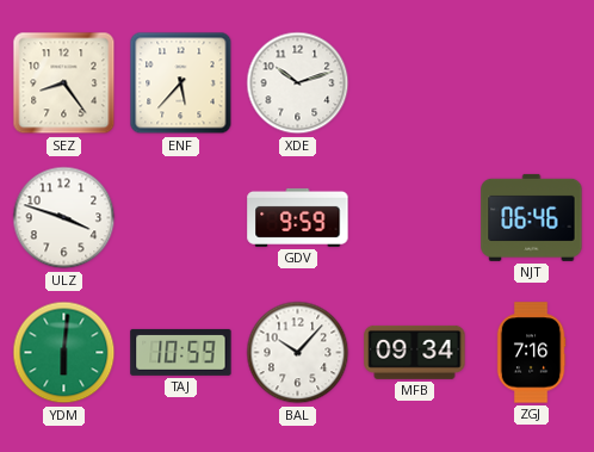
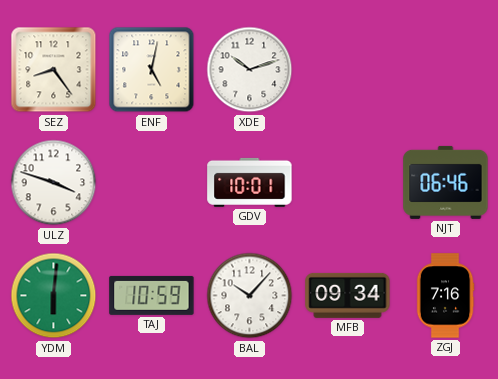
ENF: 5:37 -> 5:02 (152, 70)
GDV: 9:59 -> 10:01 (250, 182)
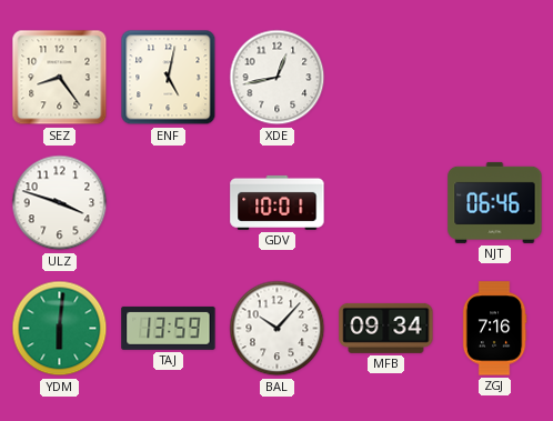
XDE: 10:12 -> 12:43 (278, 78)
TAJ: 10:59 -> 13:59 (169, 328)
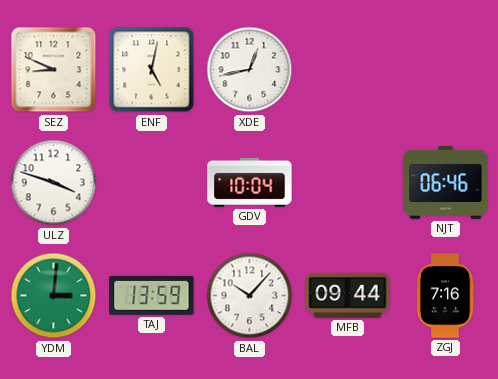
SEZ: 8:24 -> 8:49 (54, 70)
GDV: 10:01 -> 10:04 (250, 182)
YDM: 6:01 -> 3:01 (54, 296)
MFB: 09:34 -> 09:44 (348, 295)
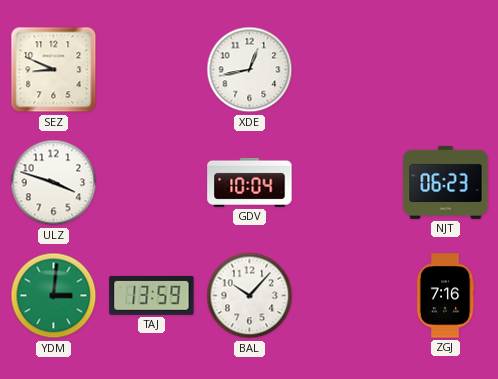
ENF: 5:02 -> none (152, 70)
NJT: 06:46 -> 06:23 (446, 182)
MFB: 09:44 -> none (348, 295)
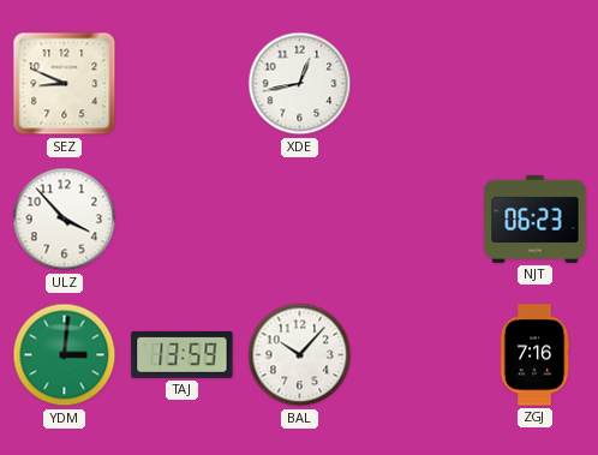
ULZ: 3:48 -> 3:53 (65, 220)
GDV: 10:04 -> none (250, 182)
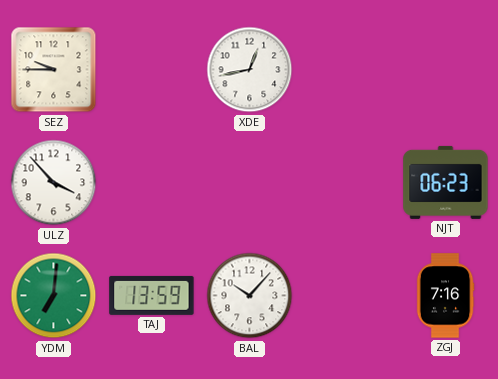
SEZ: 8:49 -> 9:45 (54, 70)
YDM: 3:01 -> 7:01 (54, 296)
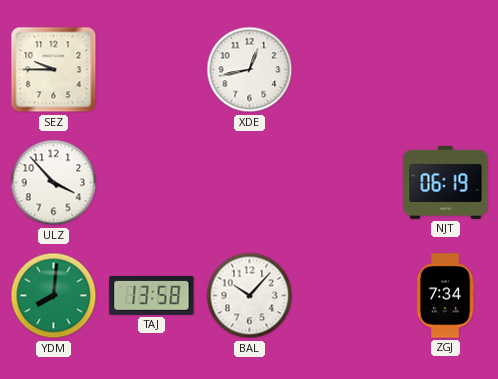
NJT: 06:23 -> 06:19 (446, 182)
YDM: 7:01 -> 8:01 (54, 296)
TAJ: 13:59 -> 13:58 (152, 295)
ZGJ: 7:16 -> 7:34 (445, 296)
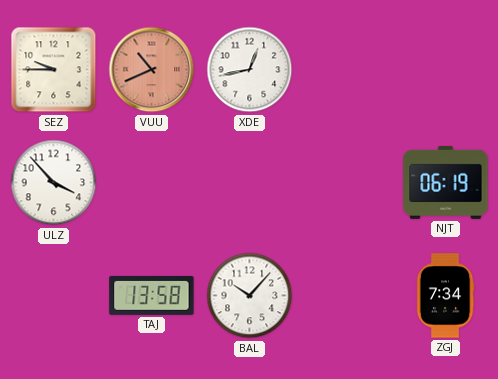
VUU: none -> 10:41 (152, 70)
YDM: 8:01 -> none (54, 296)
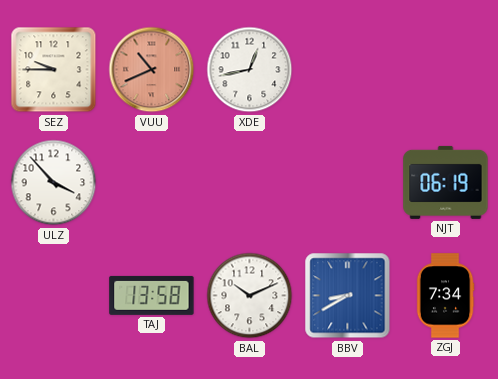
BAL: 10:07 -> 10:11 (250, 296)
BBV: none -> 8:40 (348, 296)
